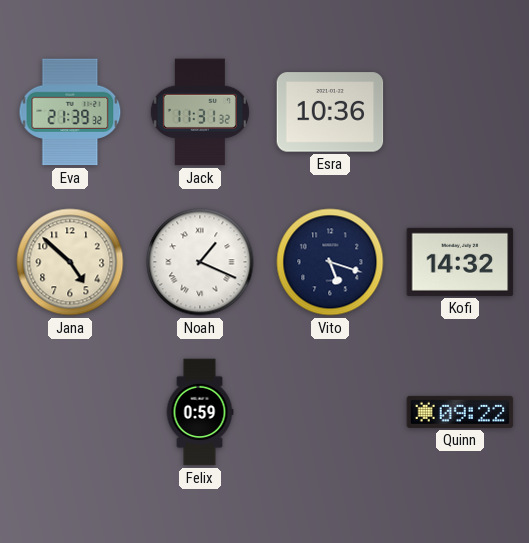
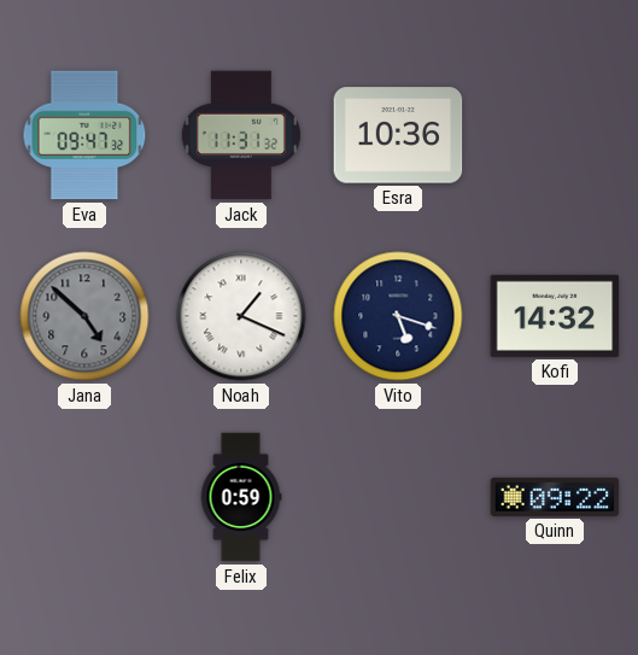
Eva: 21:39 -> 09:47 (84, 135)
Jana dial: cream -> grey (84, 316)
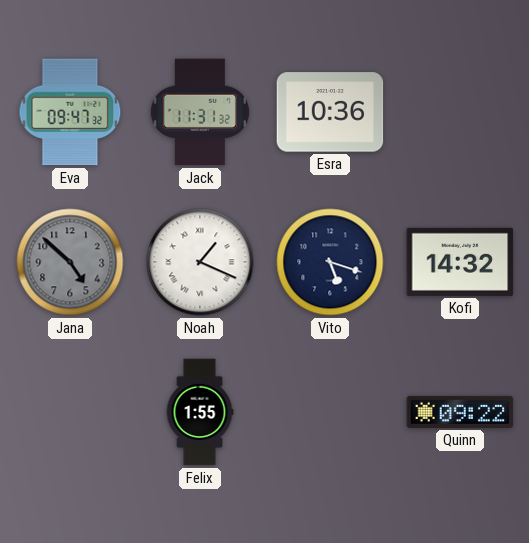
Felix: 0:59 -> 1:55 (200, 412)
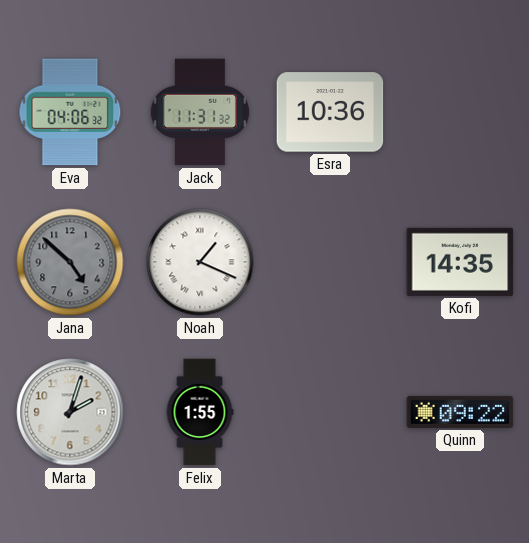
Eva: 09:47 -> 04:06 (70, 112)
Vito: 5:18 -> none (330, 262)
Kofi: 14:32 -> 14:35 (460, 262)
Marta: none -> 2:03 (70, 412)
